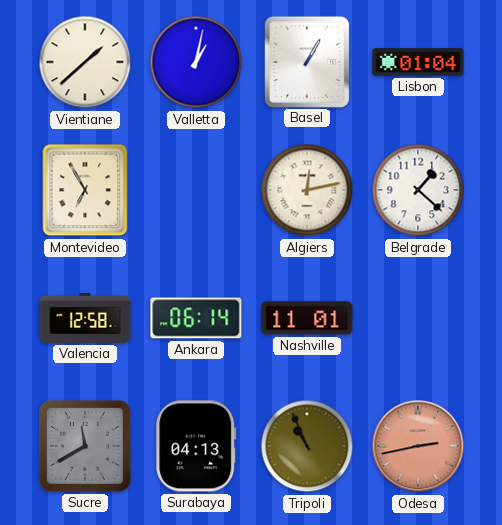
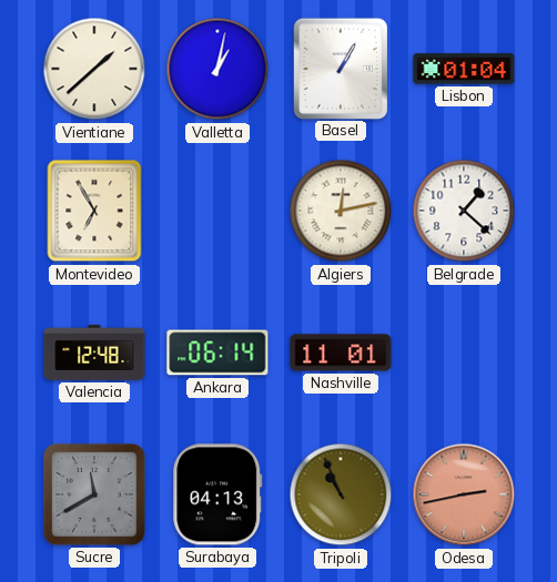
Valencia: 12:58 -> 12:48 (94, 353)
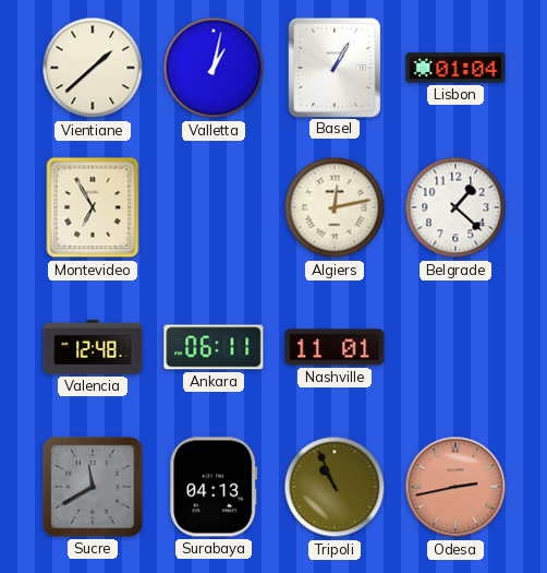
Ankara: 06:14 -> 06:11 (214, 347)
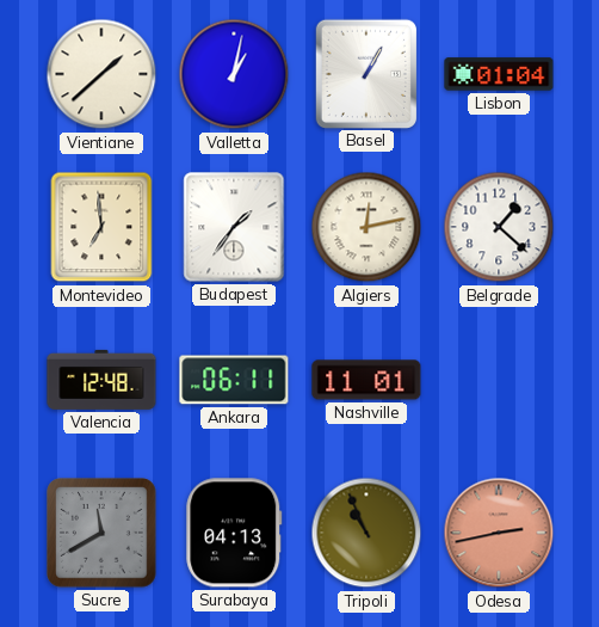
Montevideo: 6:55 -> 6:59 (101, 227)
Budapest: none -> 1:36 (234, 227)
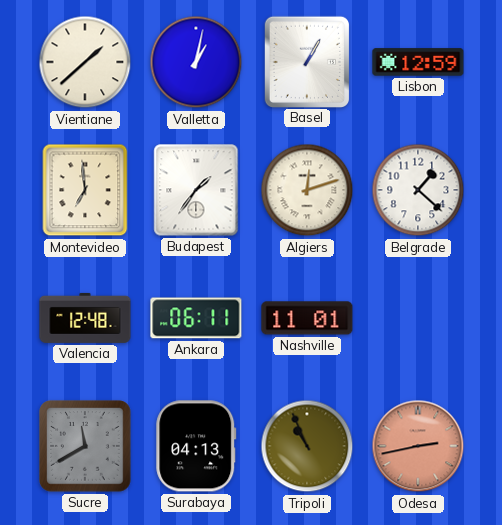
Lisbon: 01:04 -> 12:59 (418, 62)
Algiers: 12:13 -> 12:12 (307, 190)
